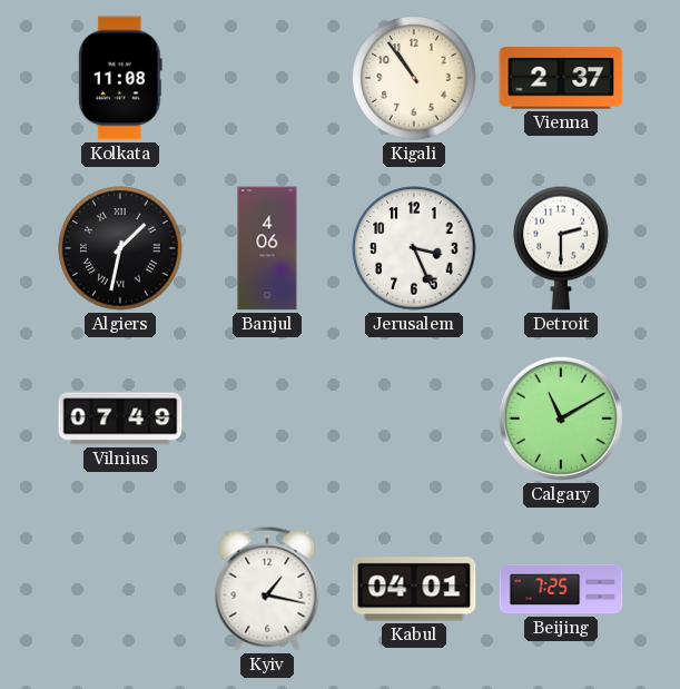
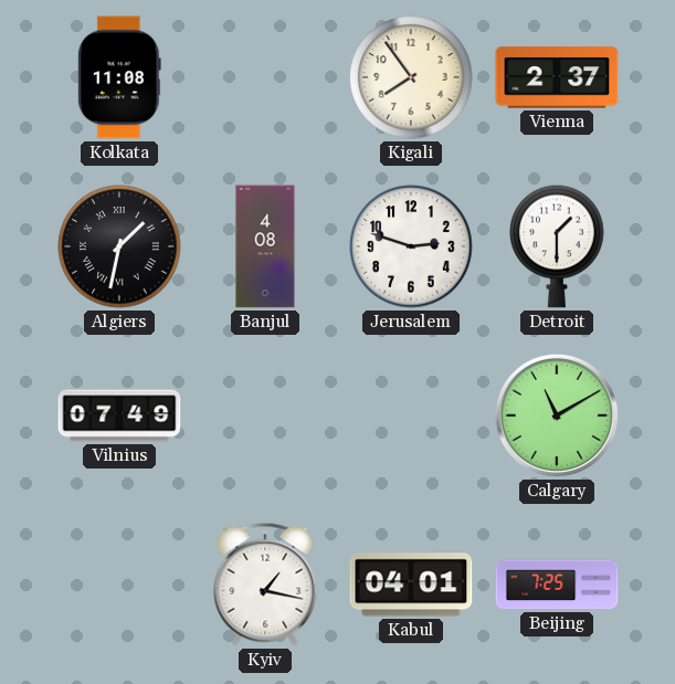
Kigali: 10:54 -> 7:54 (411, 77)
Banjul: 4:06 -> 4:08 (265, 246)
Jerusalem: 3:26 -> 2:48 (411, 246)
Detroit: 2:30 -> 1:30 (557, 246)
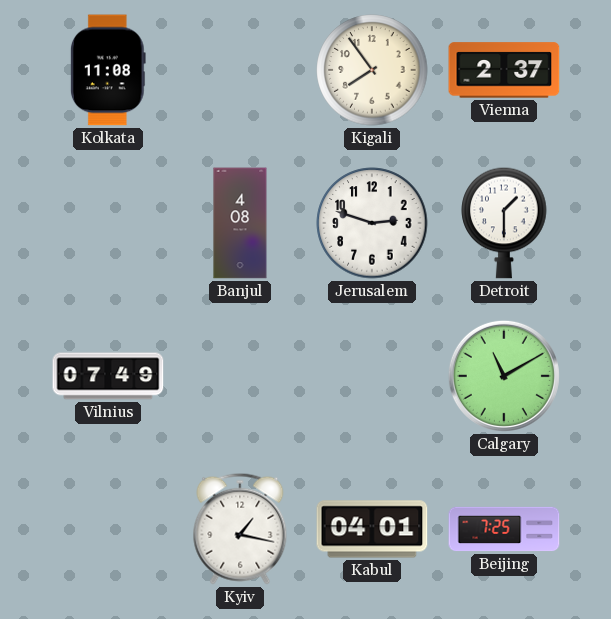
Algiers: 1:32 -> none (119, 246)
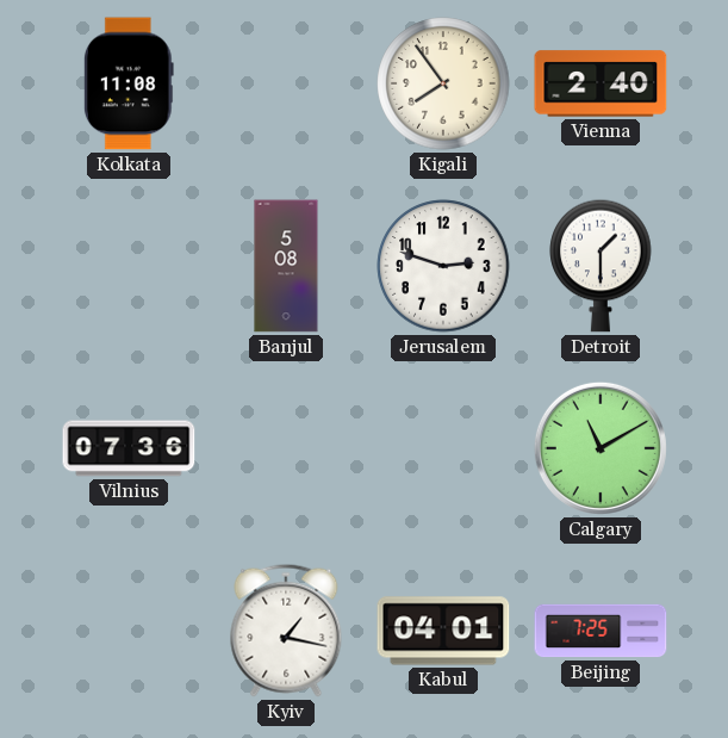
Vienna: 2:37 -> 2:40 (601, 83)
Banjul: 4:08 -> 5:08 (286, 266)
Vilnius: 07:49 -> 07:36 (129, 448)
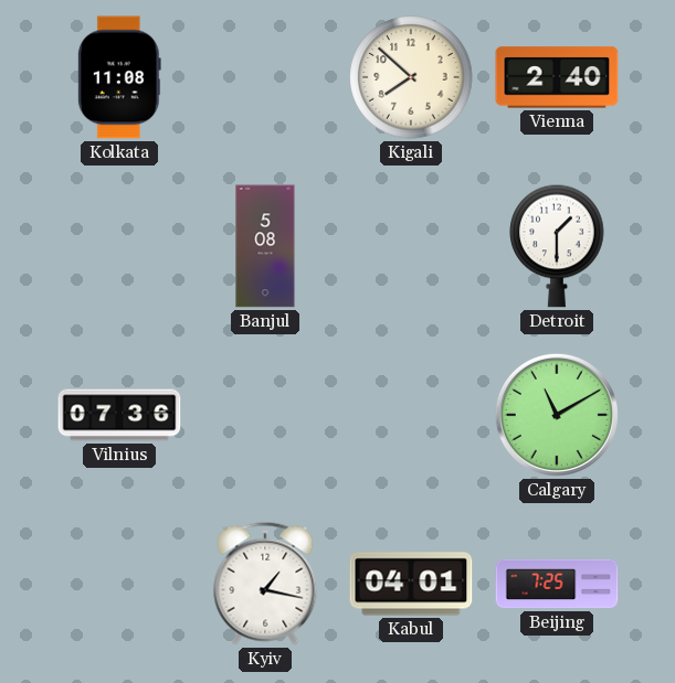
Kigali: 7:54 -> 7:52 (411, 77)
Jerusalem: 2:48 -> none (443, 266)
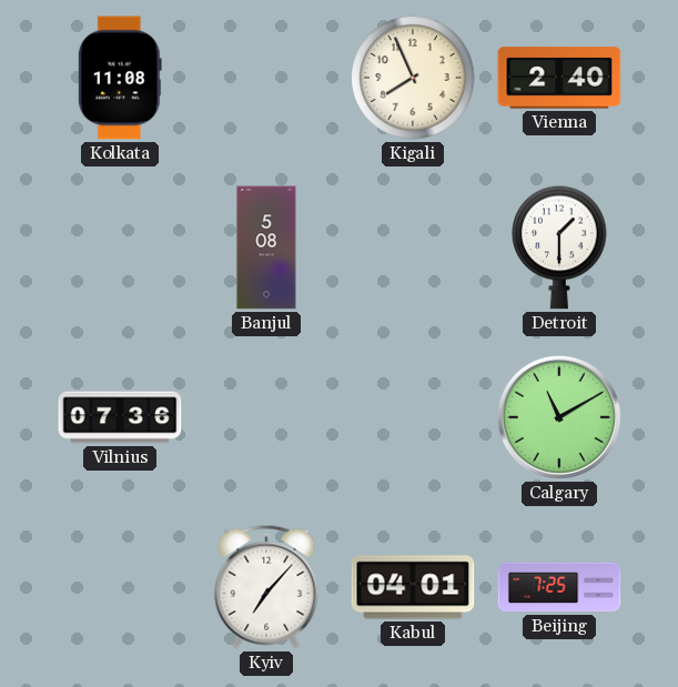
Kigali: 7:52 -> 7:56 (413, 78)
Kyiv: 1:17 -> 7:07 (266, 587)
